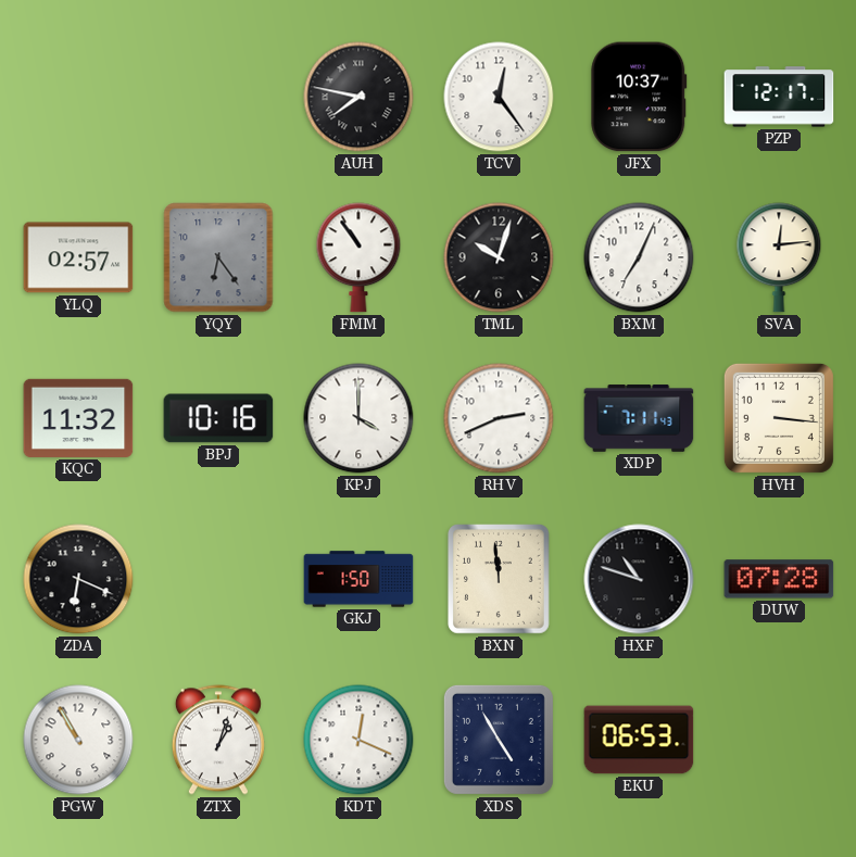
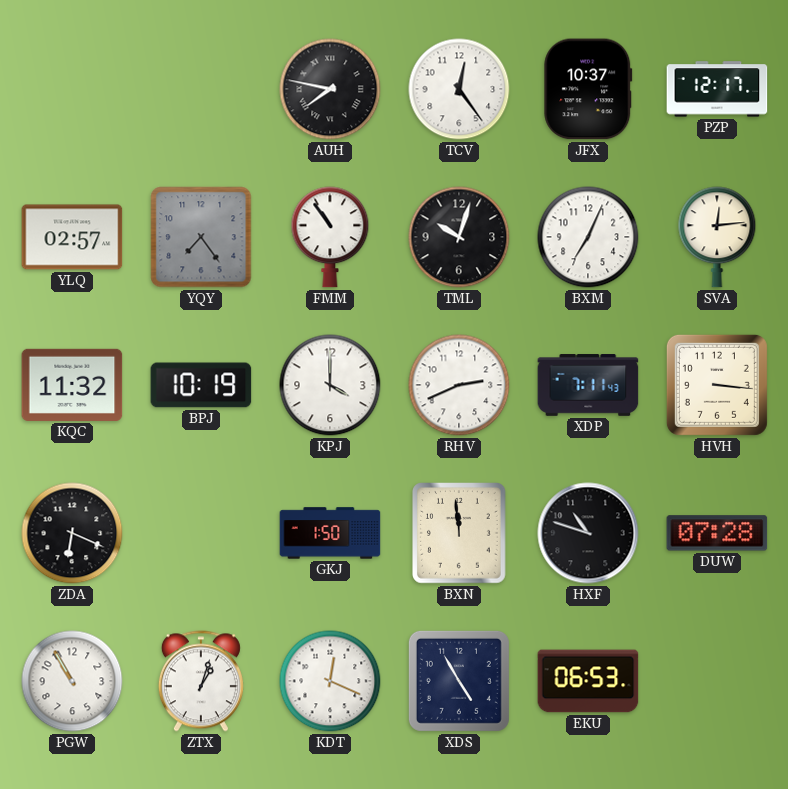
YQY: 6:24 -> 7:24 (201, 237)
BPJ: 10:16 -> 10:19 (201, 385)
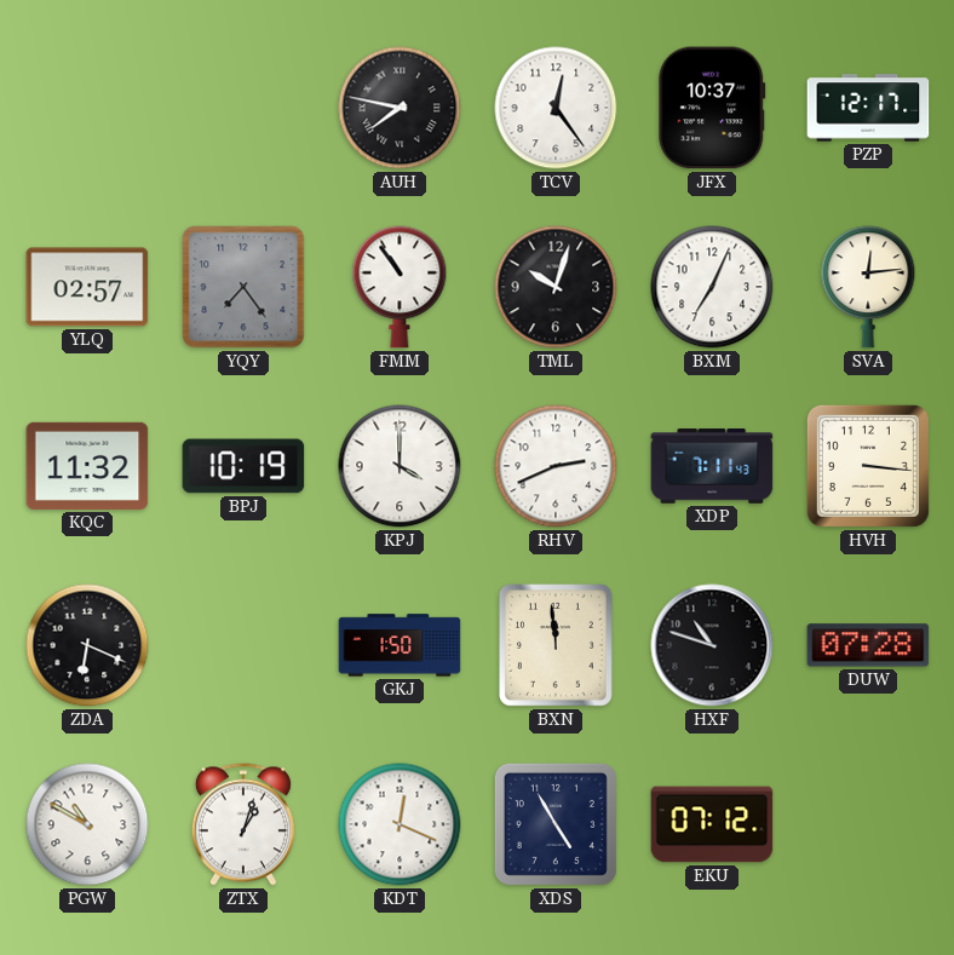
PGW: 10:55 -> 10:50 (87, 824)
EKU: 06:53 -> 07:12 (712, 824)
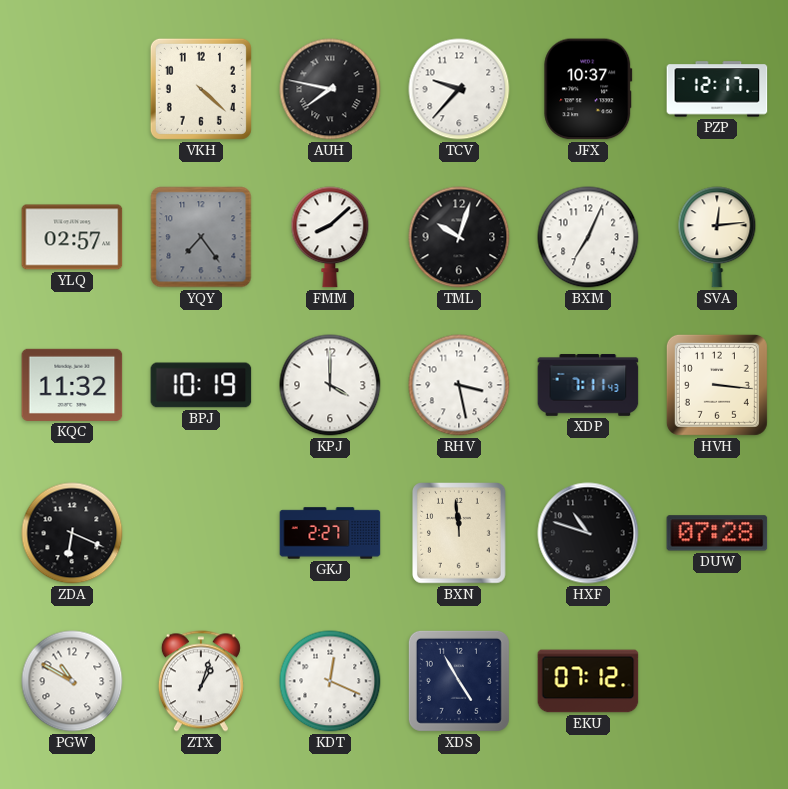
VKH: none -> 4:22 (201, 89)
TCV: 12:24 -> 9:37 (459, 89)
FMM: 10:54 -> 8:08 (330, 237)
RHV: 2:41 -> 3:28 (459, 385)
GKJ: 1:50 -> 2:27 (330, 533)
